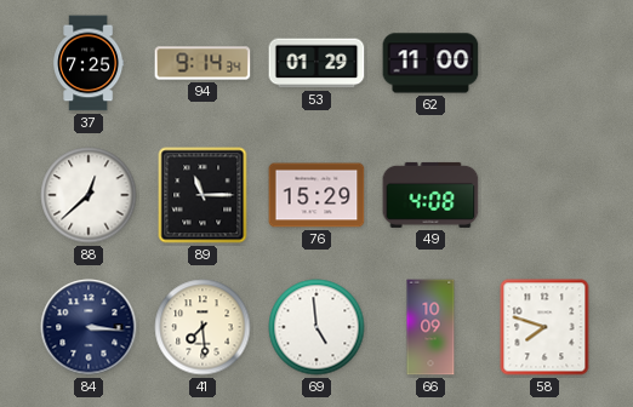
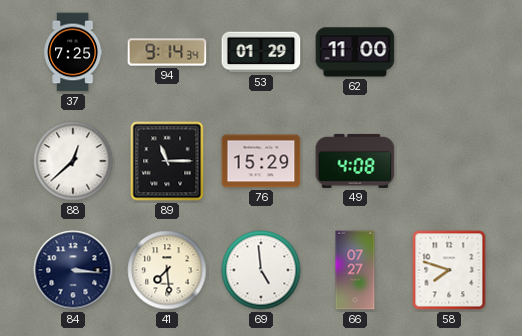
66: 10:09 -> 07:27 (355, 270)
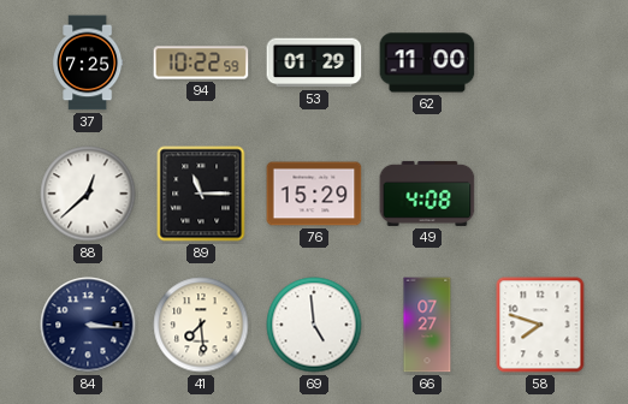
94: 9:14 -> 10:22 (201, 63)
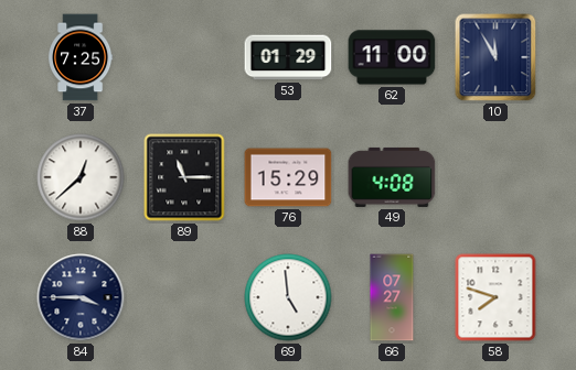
94: 10:22 -> none (201, 63)
10: none -> 11:55 (495, 57)
84: 3:16 -> 3:45 (81, 297)
41: 7:29 -> none (201, 325)
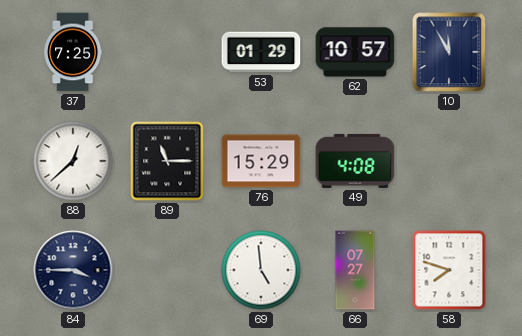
62: 11:00 -> 10:57 (355, 52)
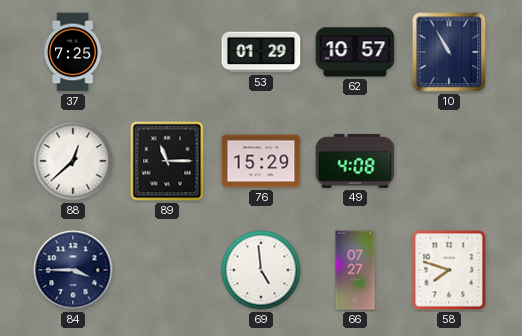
10: 11:55 -> 10:55 (449, 52)
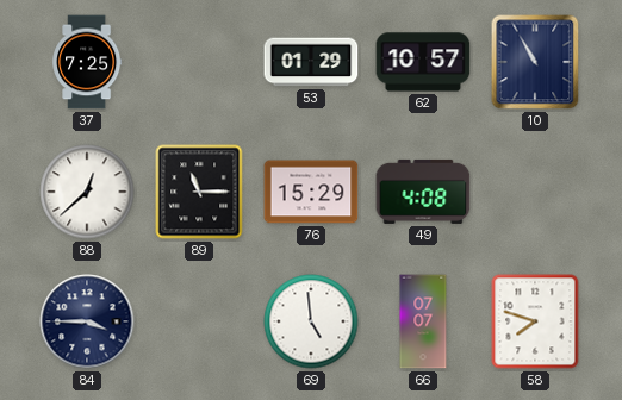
66: 07:27 -> 07:07 (423, 321)
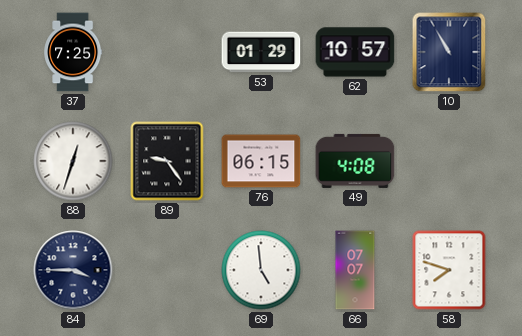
88: 12:38 -> 12:33 (73, 161)
89: 11:15 -> 9:24 (167, 161)
76: 15:29 -> 06:15 (261, 161)
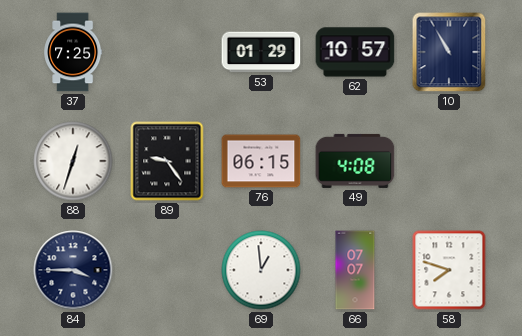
69: 4:59 -> 12:59 (261, 270)
